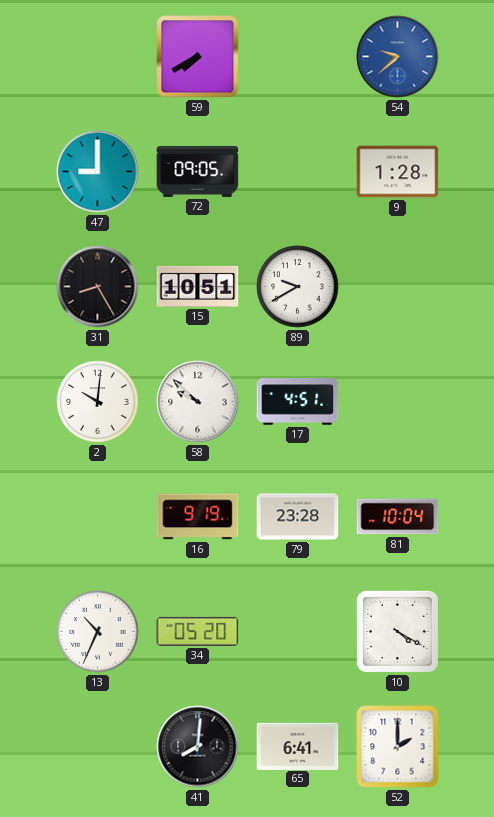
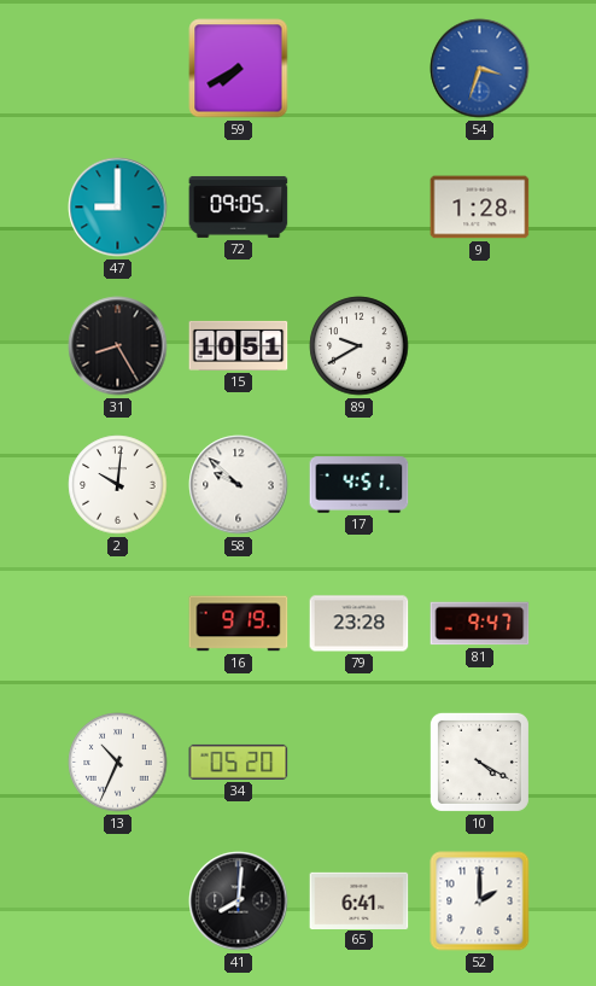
54: 9:38 -> 3:33 (480, 69)
81: 10:04 -> 9:47 (480, 624)
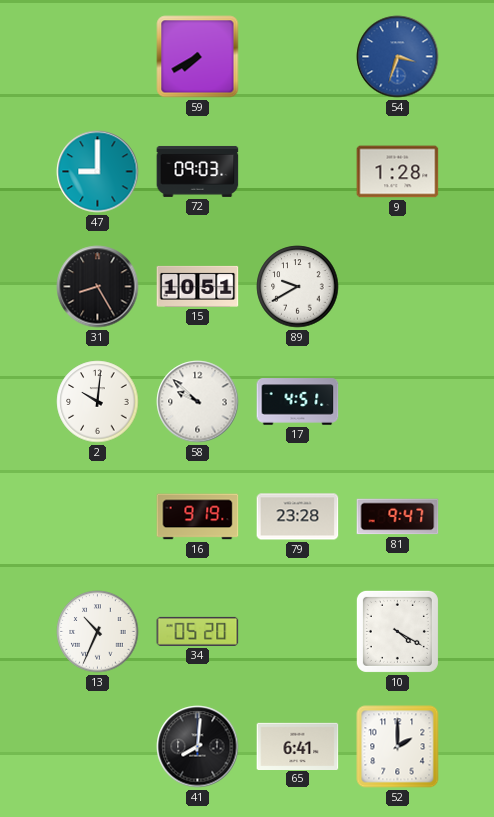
72: 09:05 -> 09:03 (198, 171)
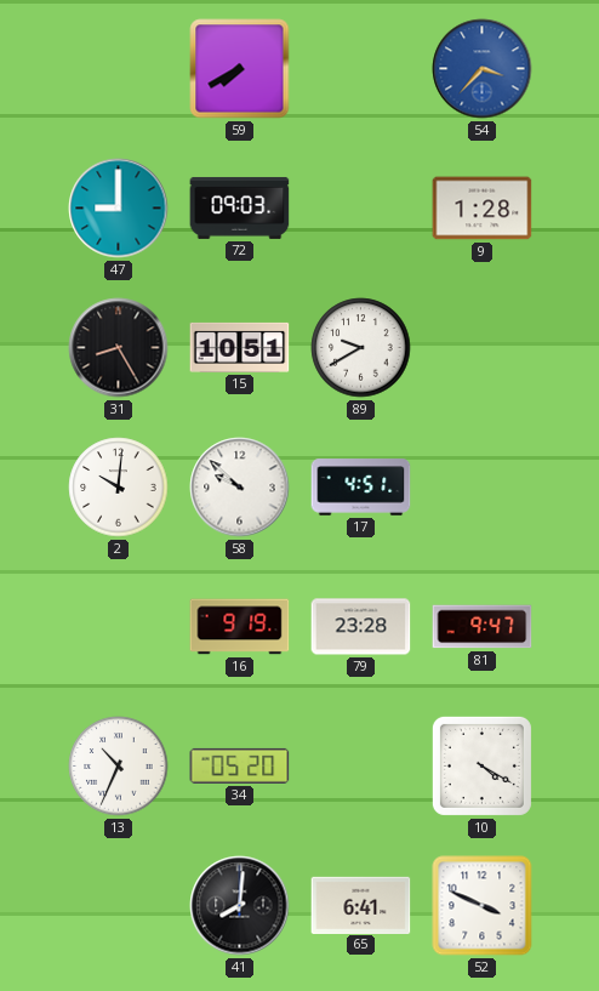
54: 3:33 -> 3:37 (483, 69)
52: 2:00 -> 3:49 (483, 906)
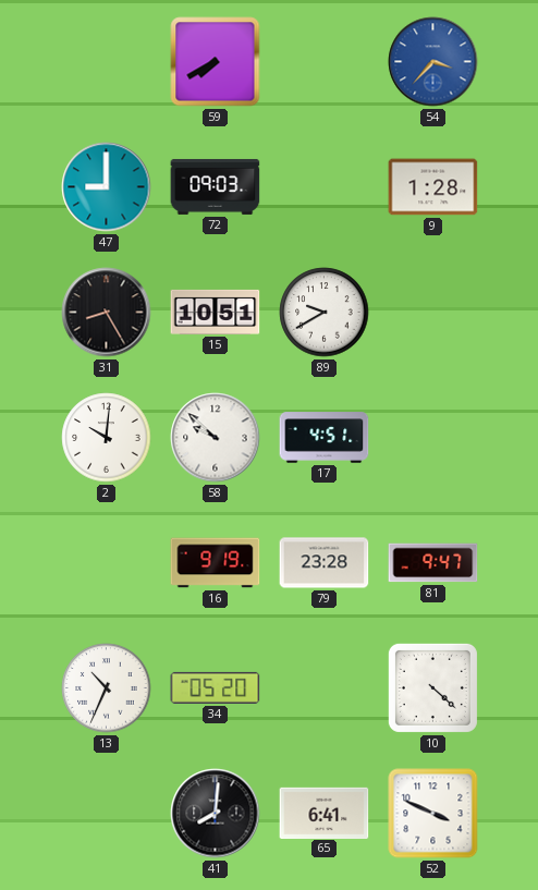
10: 4:20 -> 4:22 (432, 687)
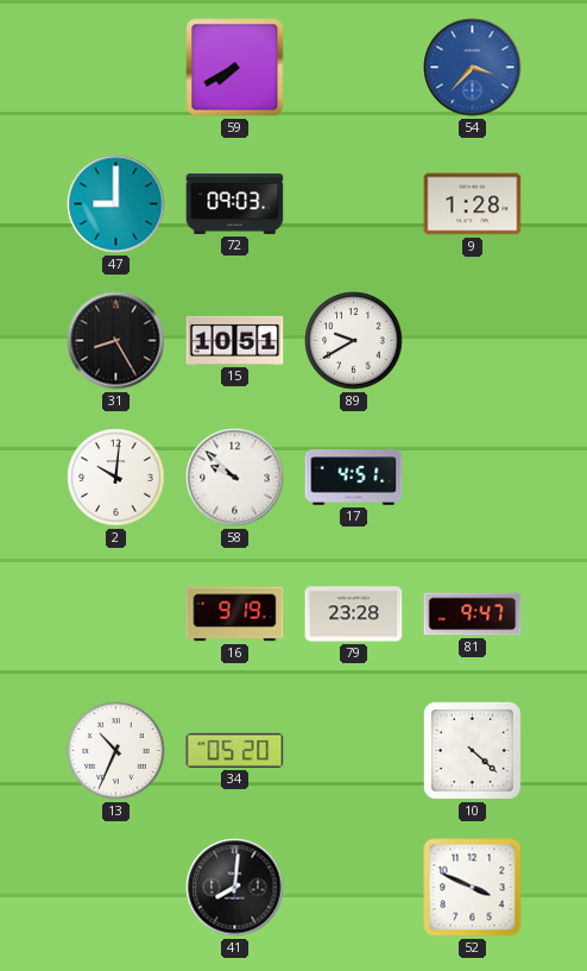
65: 6:41 -> none (325, 813)
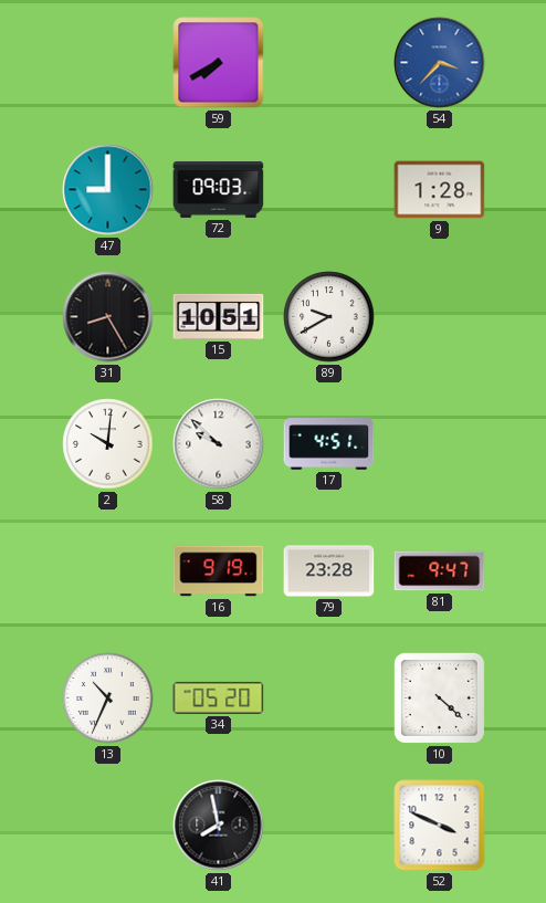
41: 8:01 -> 7:58 (219, 826)
